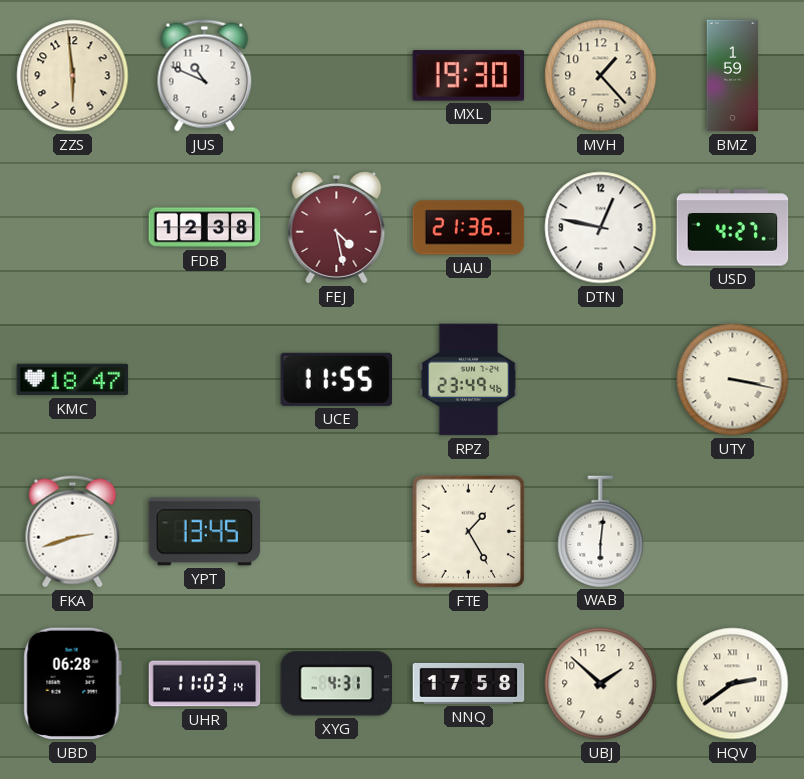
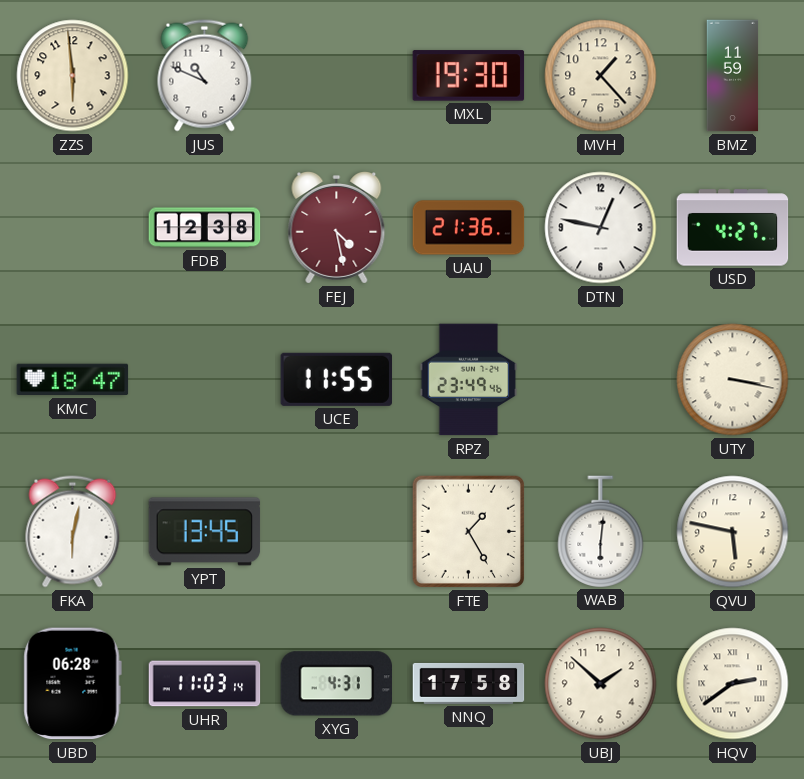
BMZ: 1:59 -> 11:59 (733, 76)
FKA: 2:42 -> 6:02 (73, 532)
QVU: none -> 5:47 (733, 532)
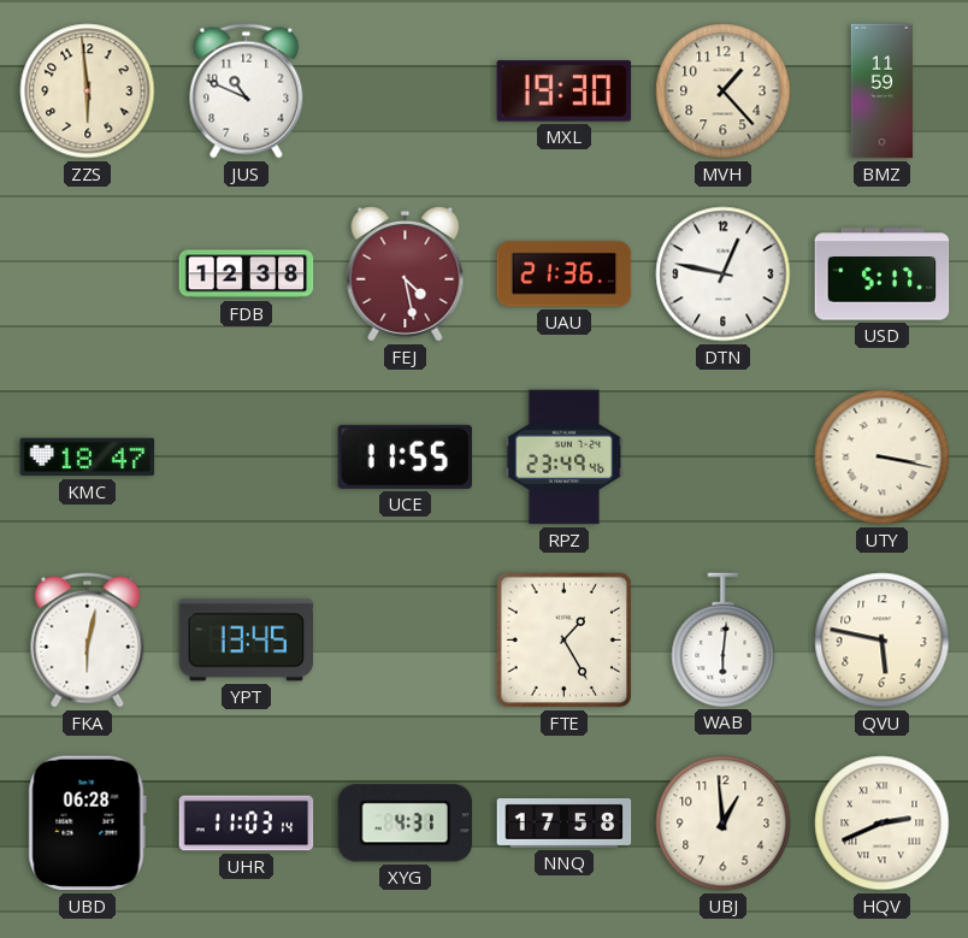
USD: 4:27 -> 5:17 (883, 275)
UBJ: 1:52 -> 12:59 (724, 824)
HQV: 2:39 -> 2:41 (883, 824)
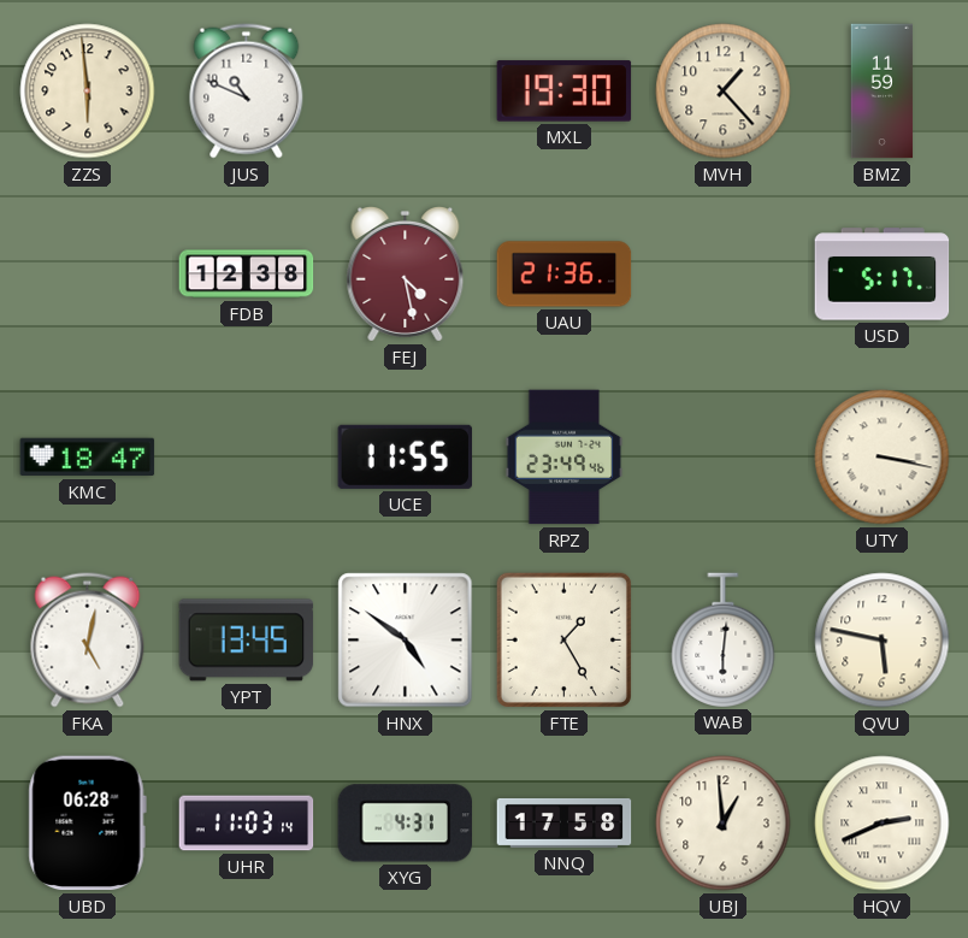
DTN: 12:47 -> none (724, 275)
FKA: 6:02 -> 5:02 (88, 641)
HNX: none -> 4:51 (406, 641)
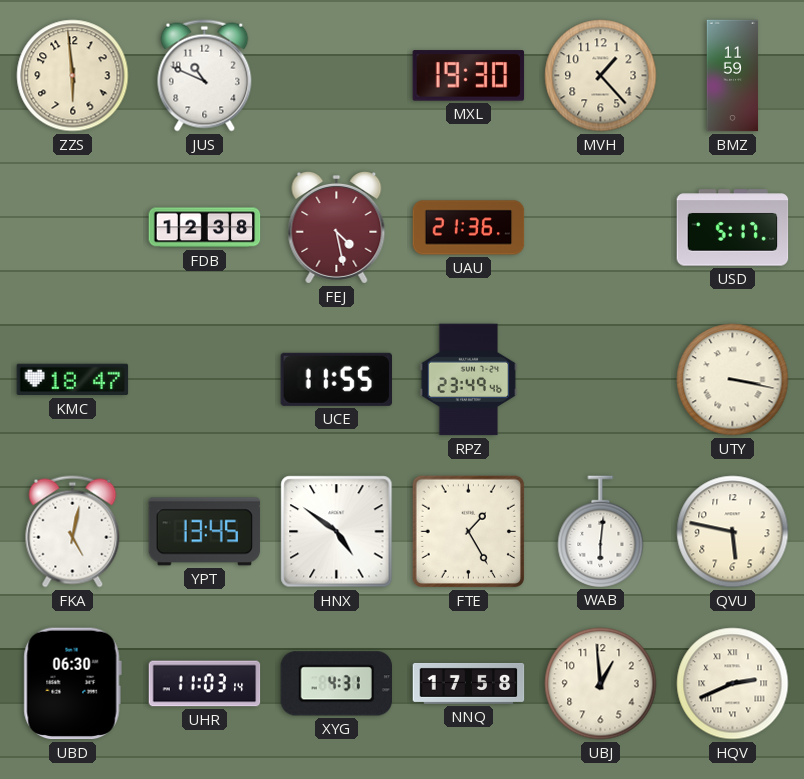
UBD: 06:28 -> 06:30 (72, 684)
